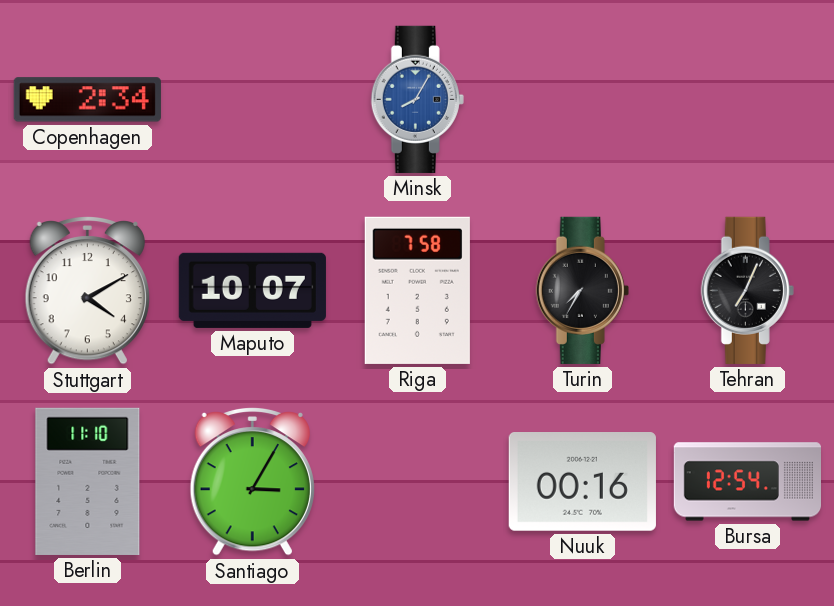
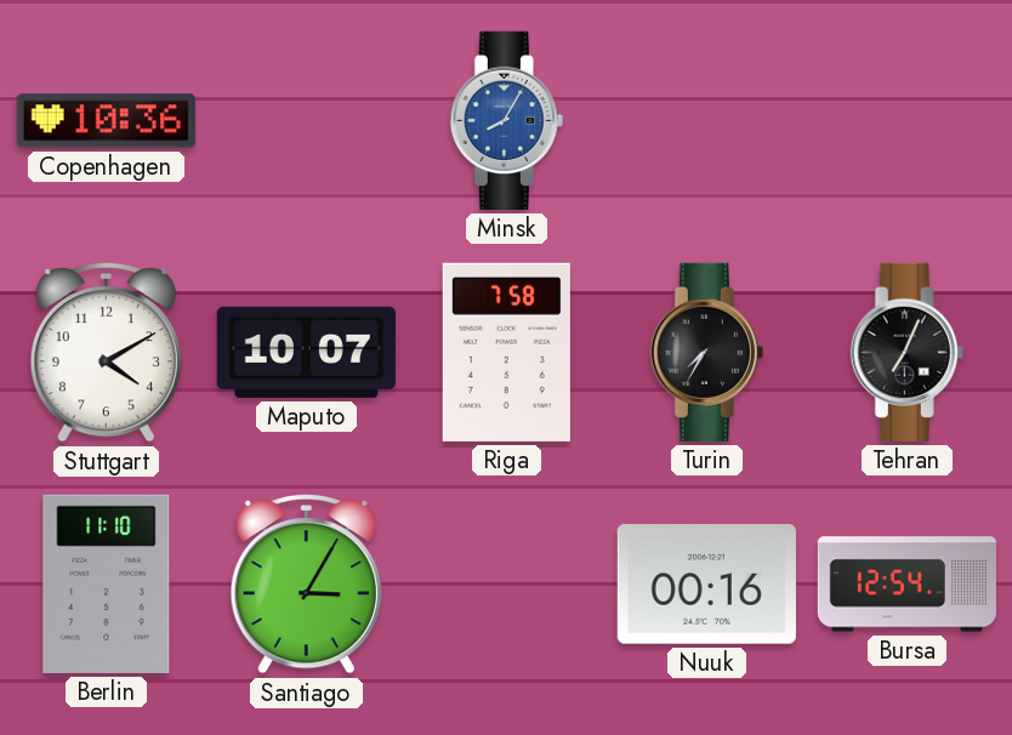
Copenhagen: 2:34 -> 10:36 (106, 121)
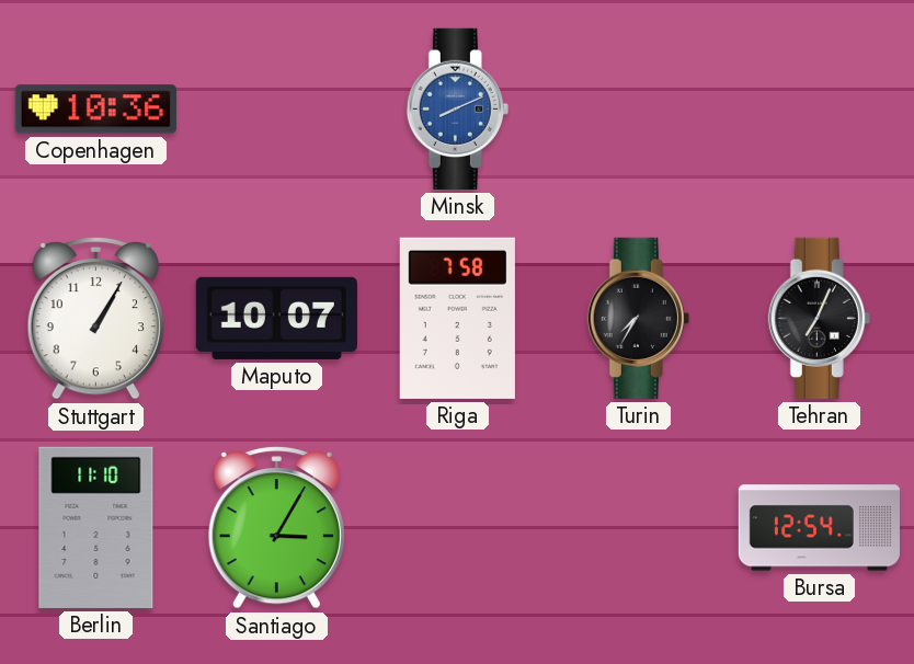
Minsk: 8:05 -> 8:11 (457, 108)
Stuttgart: 4:10 -> 1:05 (95, 318)
Nuuk: 00:16 -> none (706, 585)
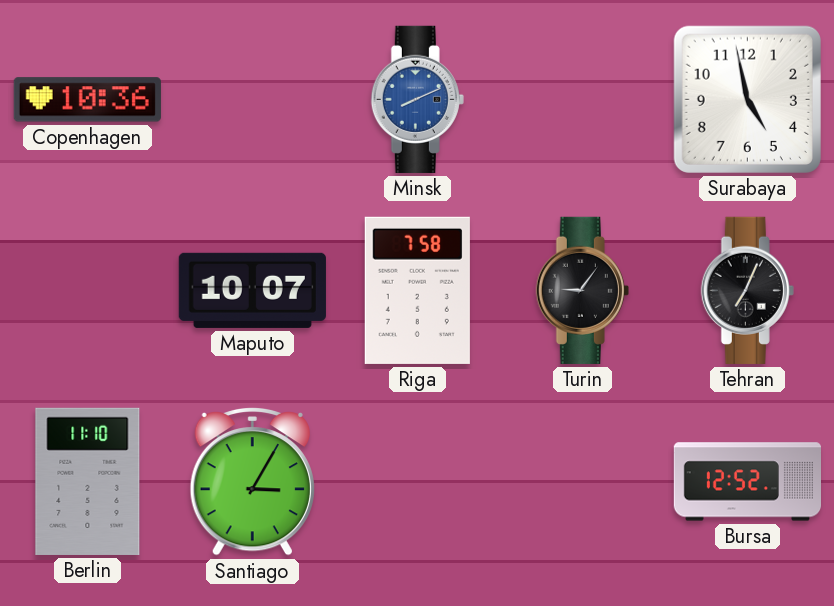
Surabaya: none -> 4:58 (747, 99)
Stuttgart: 1:05 -> none (95, 318)
Turin: 7:35 -> 9:06 (582, 290)
Bursa: 12:54 -> 12:52 (747, 482)
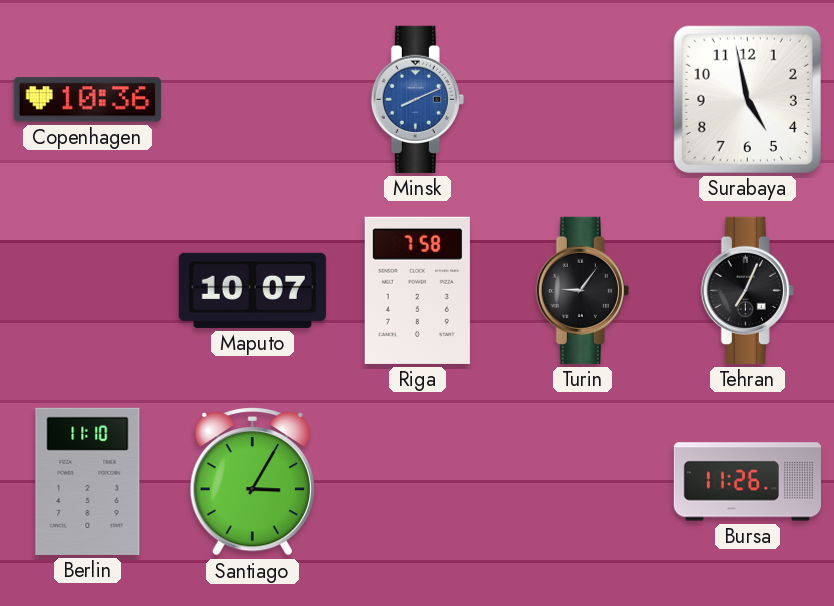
Bursa: 12:52 -> 11:26 (747, 482)
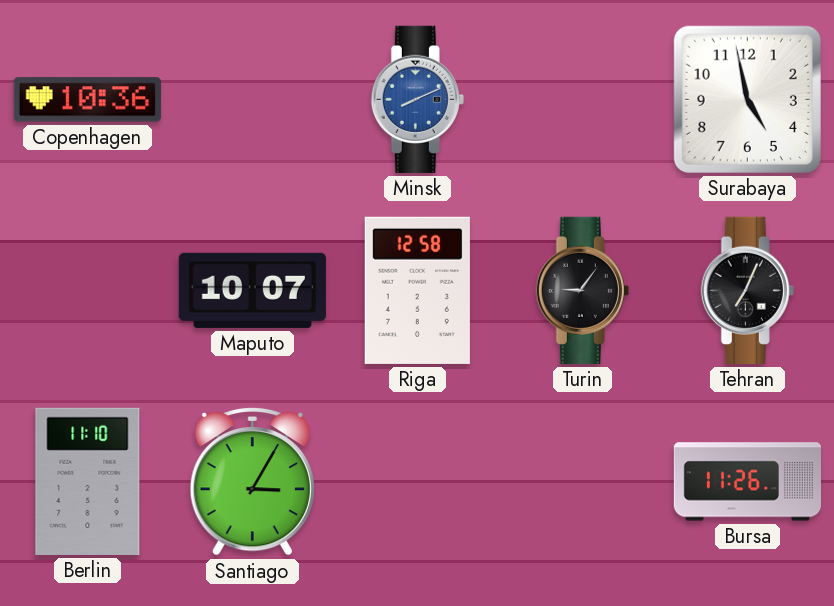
Riga: 7:58 -> 12:58 (417, 290)
